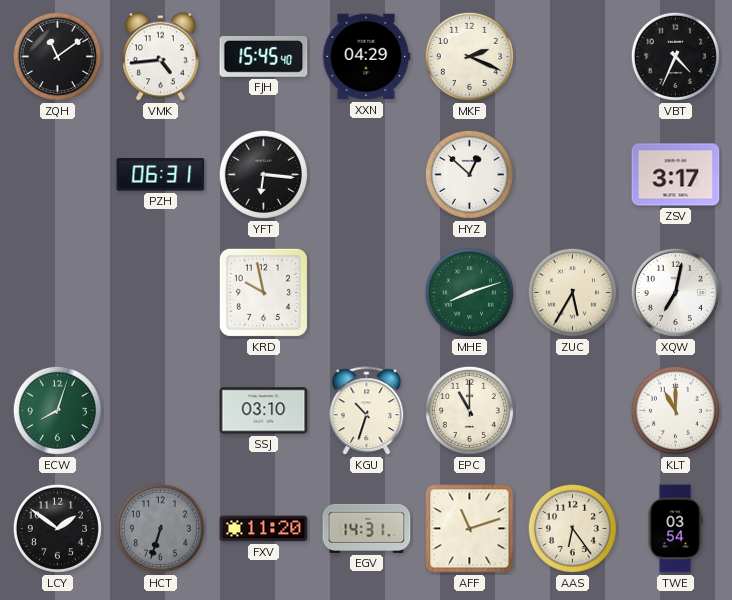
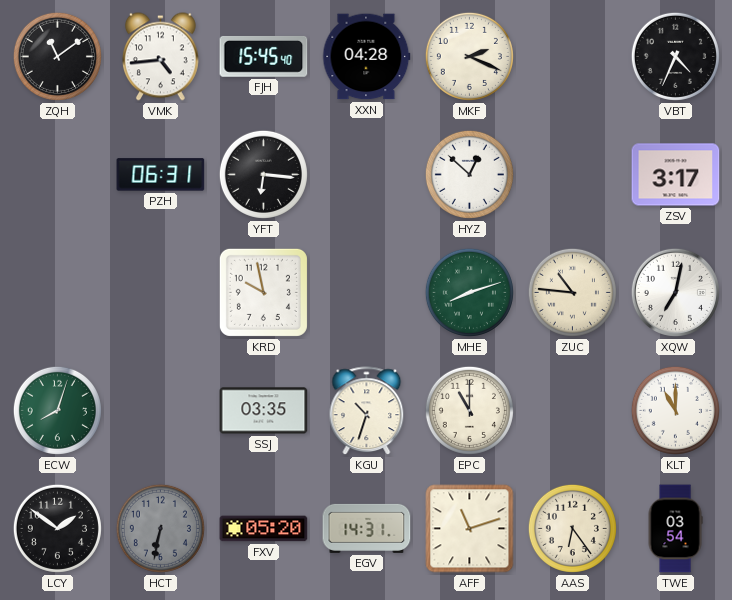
XXN: 04:29 -> 04:28 (367, 57)
ZUC: 5:35 -> 10:46 (572, 292)
SSJ: 03:10 -> 03:35 (264, 411)
HCT: 6:33 -> 6:32 (160, 528)
FXV: 11:20 -> 05:20 (264, 529)
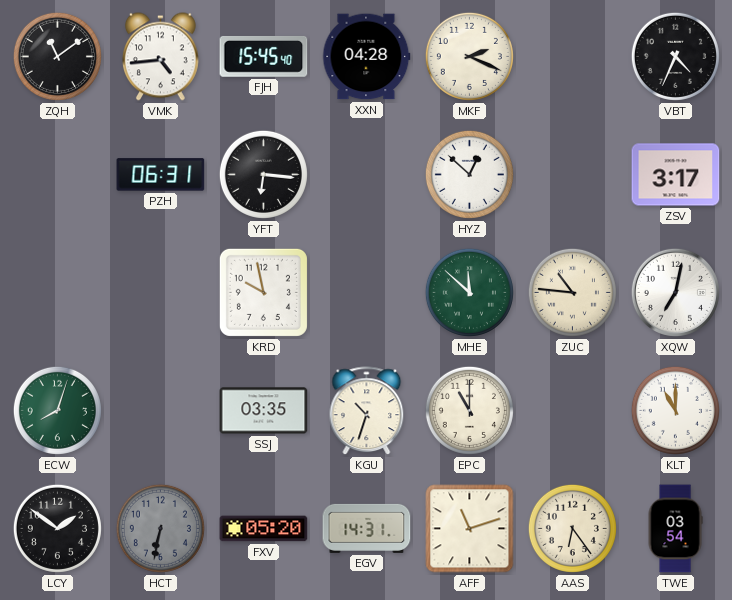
MHE: 8:12 -> 11:52 (469, 292)
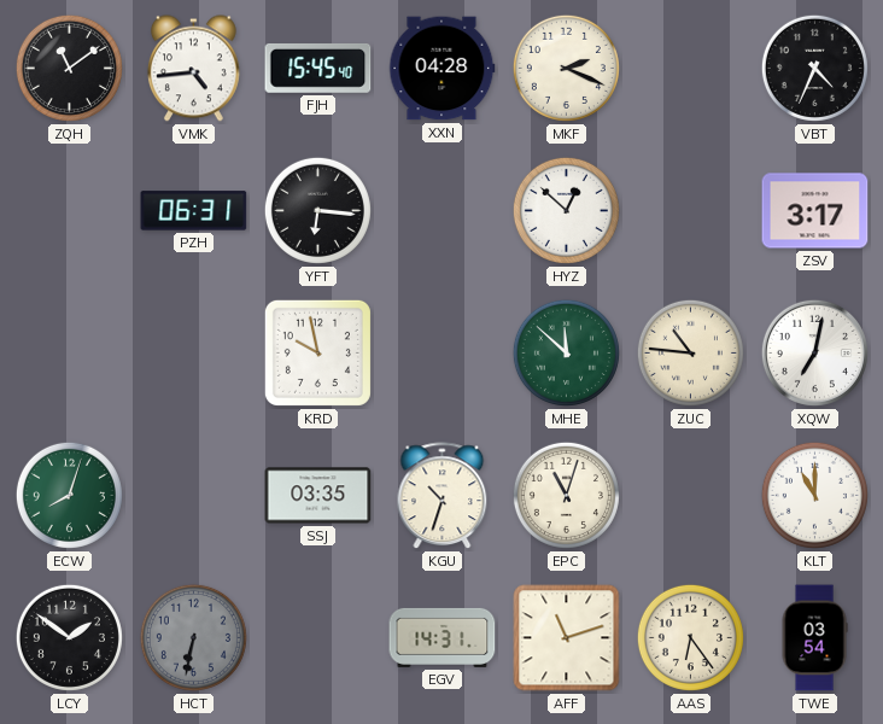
EPC: 11:00 -> 11:03 (566, 495)
FXV: 05:20 -> none (264, 529)
